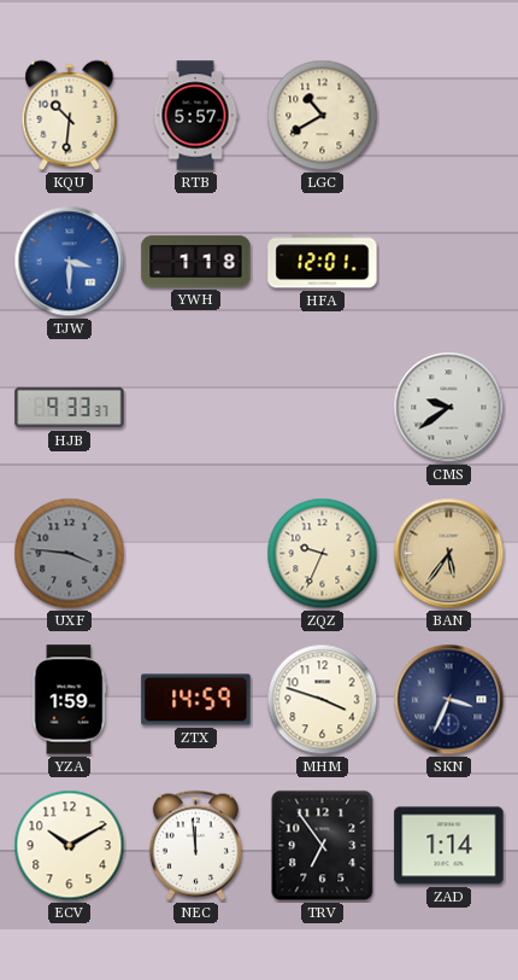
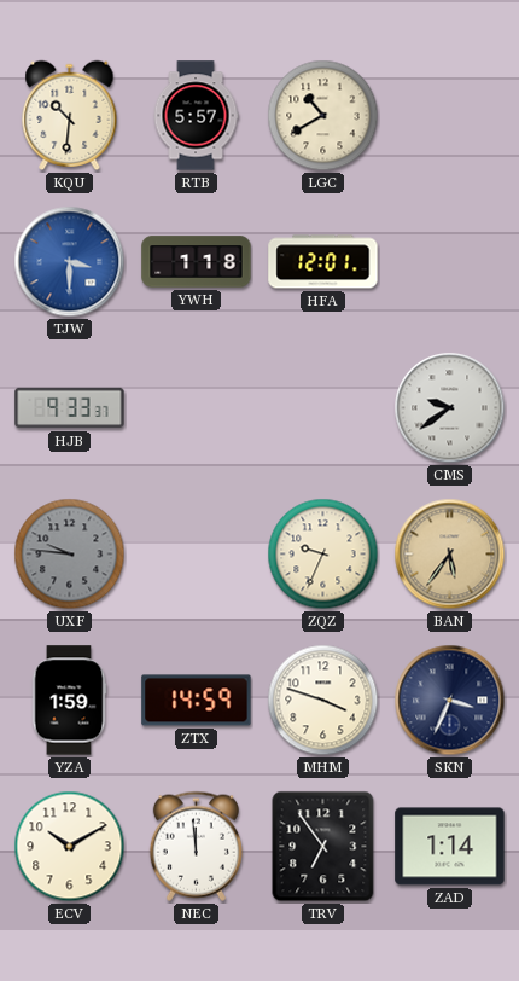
UXF: 3:46 -> 9:46 (70, 555)
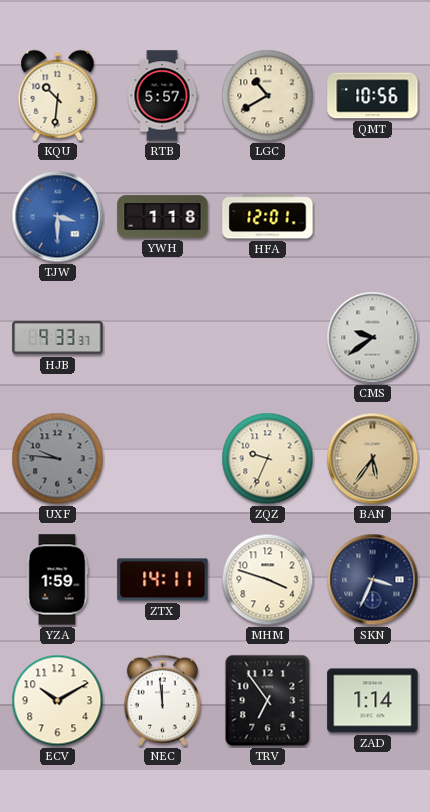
QMT: none -> 10:56 (373, 96)
ZTX: 14:59 -> 14:11 (163, 580)
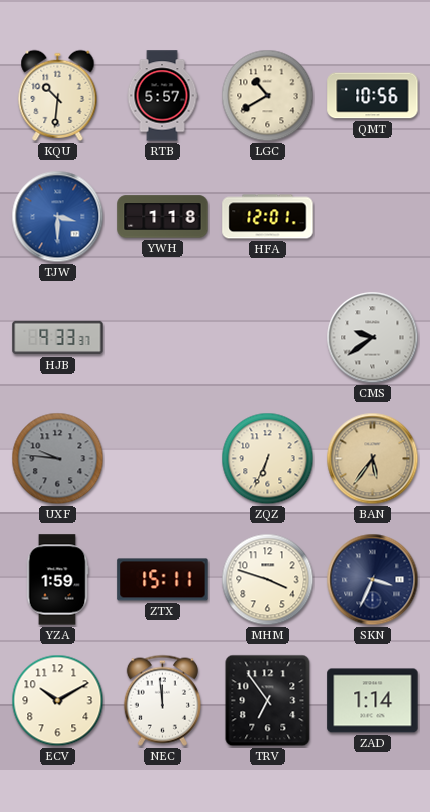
ZQZ: 9:34 -> 6:34 (268, 459)
ZTX: 14:11 -> 15:11 (163, 580)
